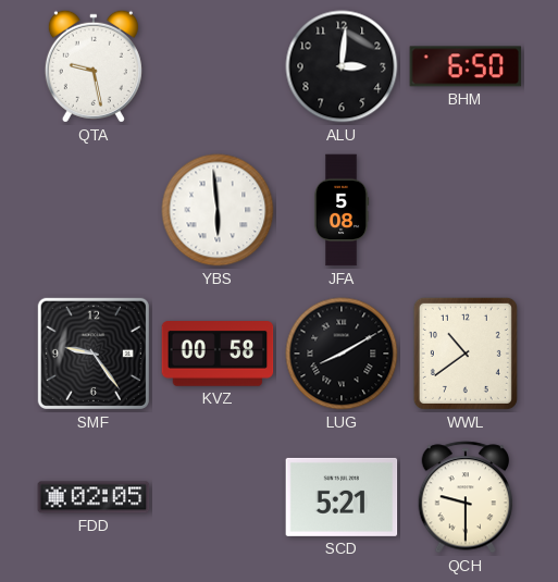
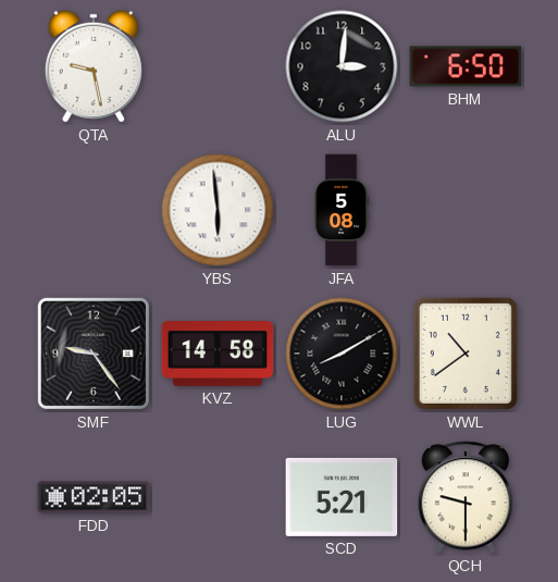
KVZ: 00:58 -> 14:58 (218, 355)
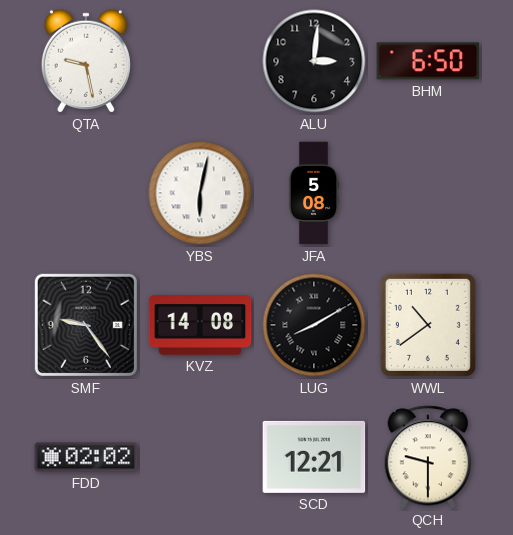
YBS: 5:59 -> 6:02 (200, 193)
KVZ: 14:58 -> 14:08 (200, 326)
FDD: 02:05 -> 02:02 (86, 457)
SCD: 5:21 -> 12:21 (314, 457)
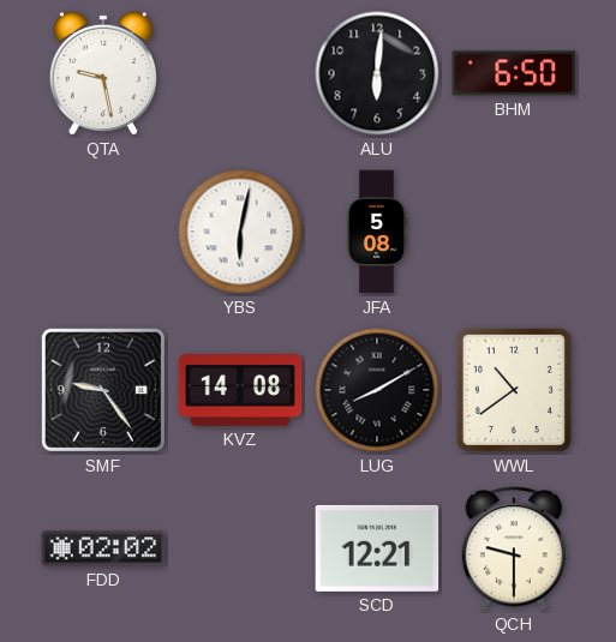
ALU: 3:01 -> 6:01 (377, 73)
